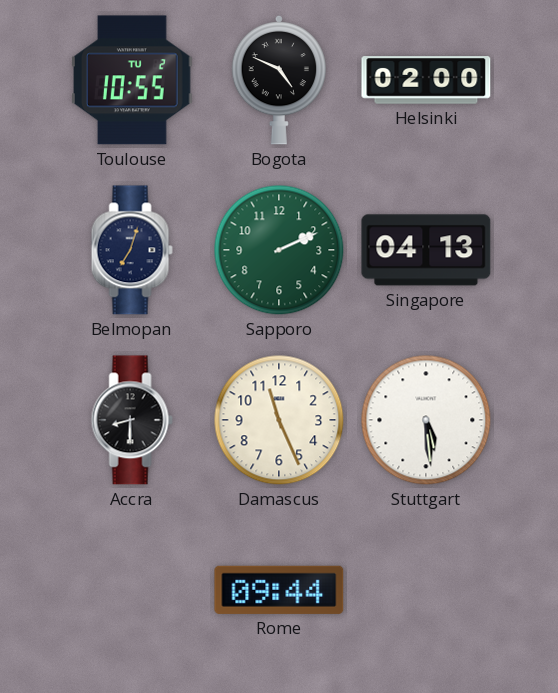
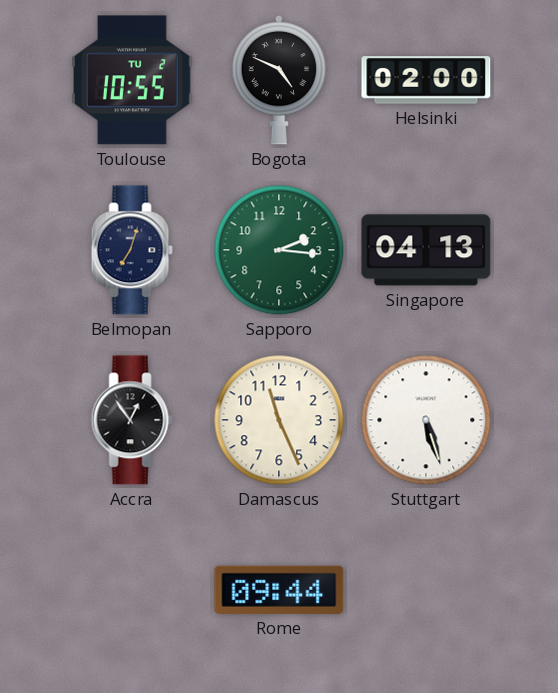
Sapporo: 2:11 -> 2:16 (279, 250)
Accra: 8:30 -> 12:54 (132, 420)
Stuttgart: 5:29 -> 5:27 (426, 420)
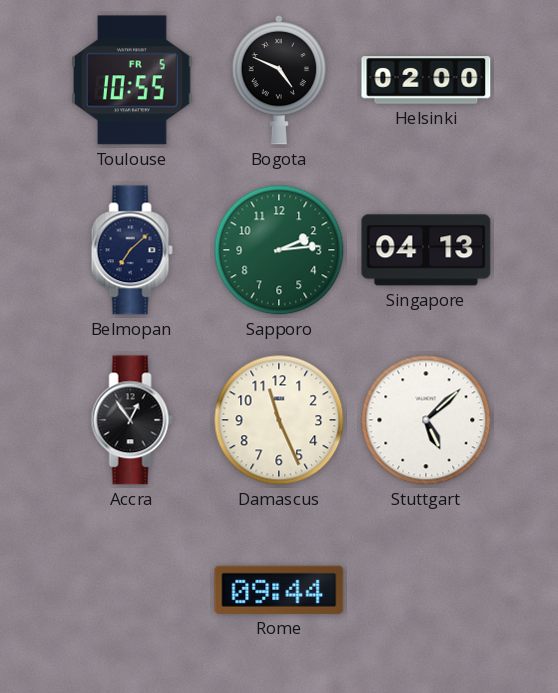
Toulouse date: TU 2 -> FR 5 (132, 80)
Belmopan: 7:03 -> 7:08 (132, 250)
Sapporo: 2:16 -> 2:14 (279, 250)
Stuttgart: 5:27 -> 5:08 (426, 420)
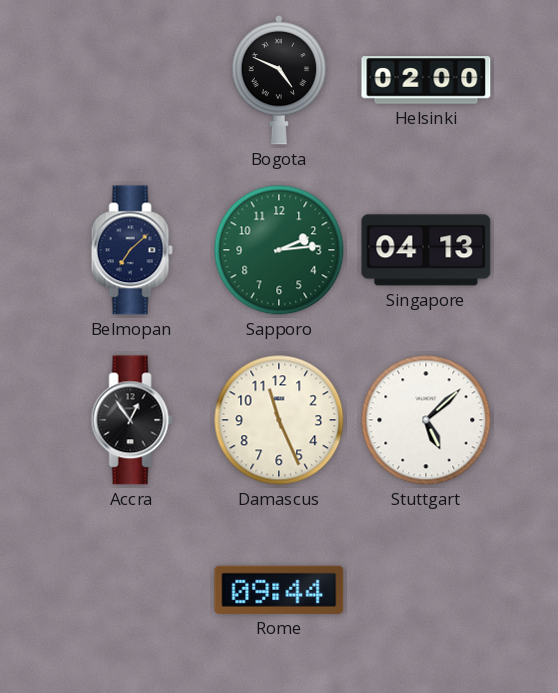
Toulouse: 10:55 -> none (132, 80)
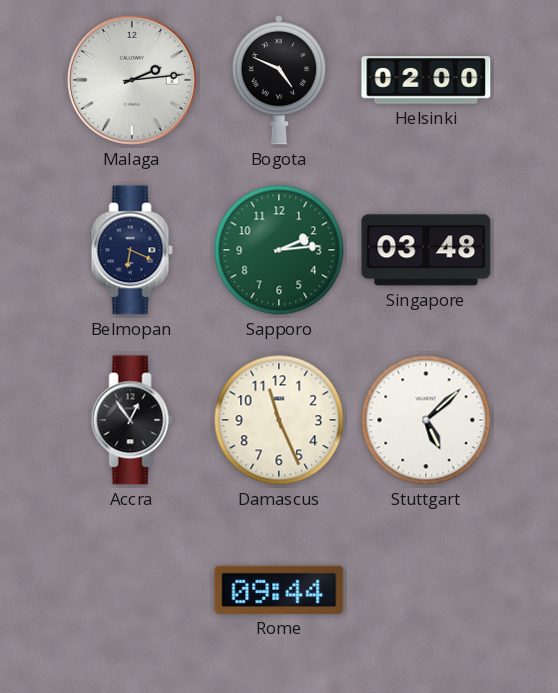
Malaga: none -> 2:14 (133, 81)
Belmopan: 7:08 -> 6:19 (132, 250)
Singapore: 04:13 -> 03:48 (426, 250)
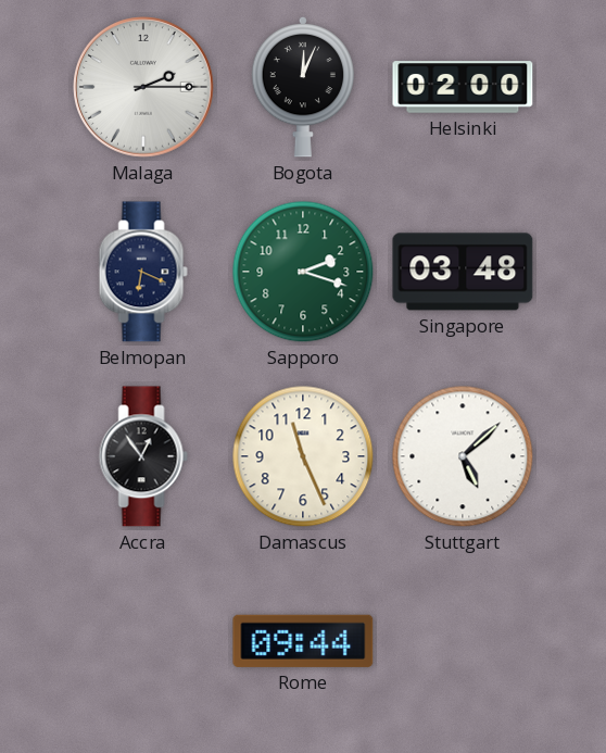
Malaga: 2:14 -> 2:15 (144, 88)
Bogota: 4:49 -> 12:04 (302, 87)
Sapporo: 2:14 -> 2:18 (303, 272)
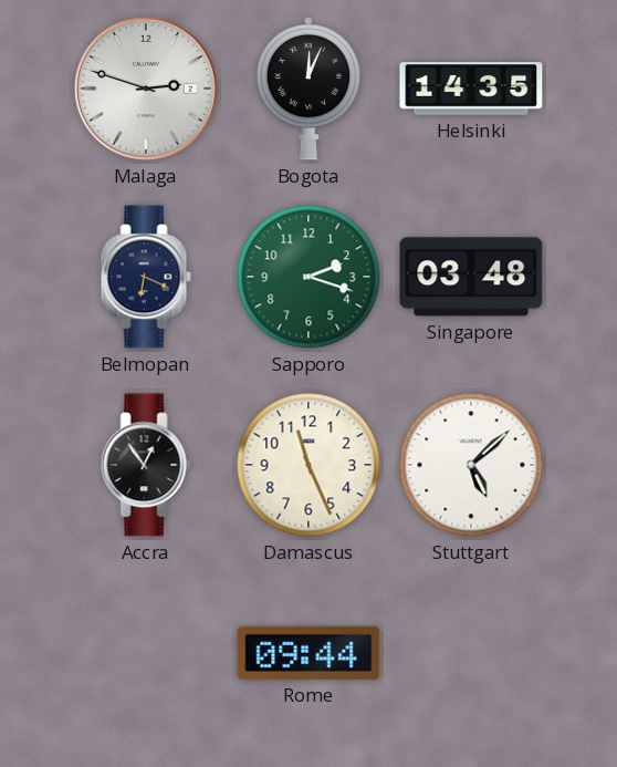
Malaga: 2:15 -> 2:48 (147, 90)
Helsinki: 02:00 -> 14:35 (471, 89)
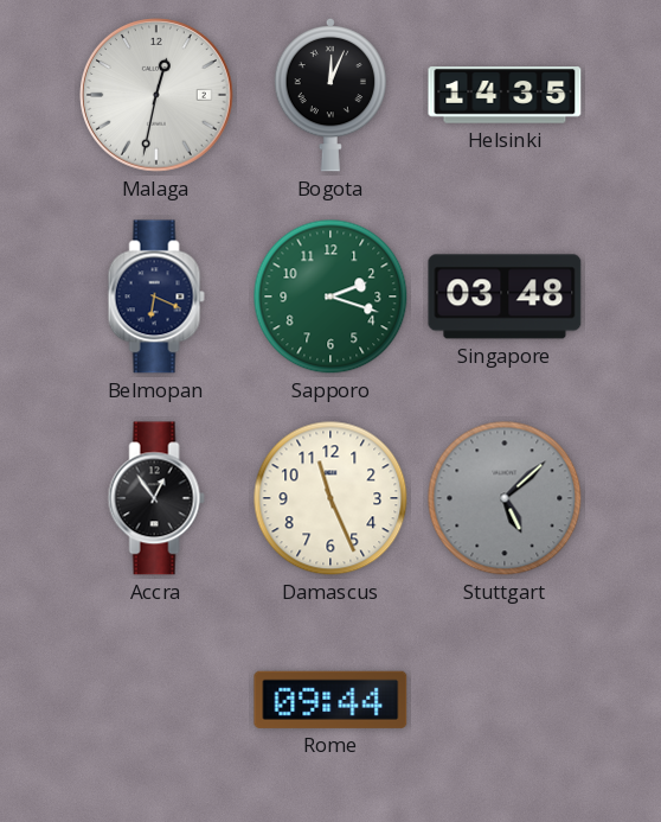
Malaga: 2:48 -> 12:32 (158, 96)
Stuttgart dial: white -> grey (505, 498)
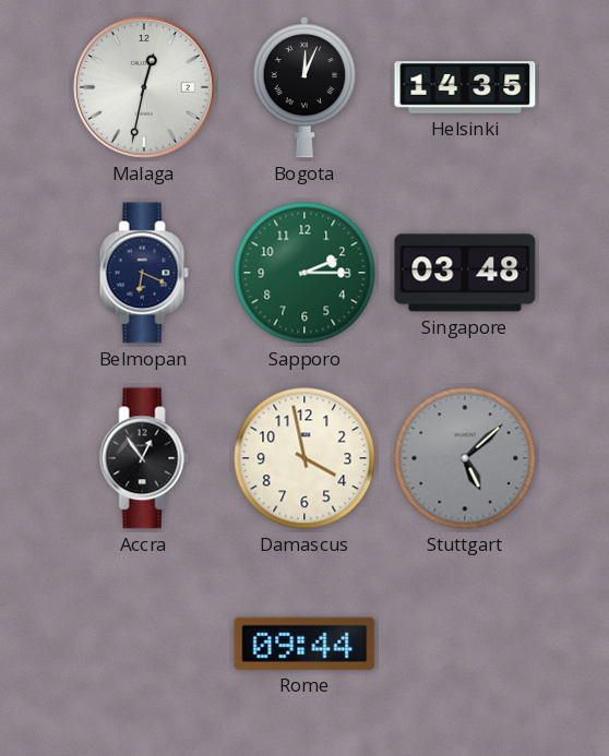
Sapporo: 2:18 -> 2:15 (304, 273)
Damascus: 11:26 -> 3:58 (304, 458)
